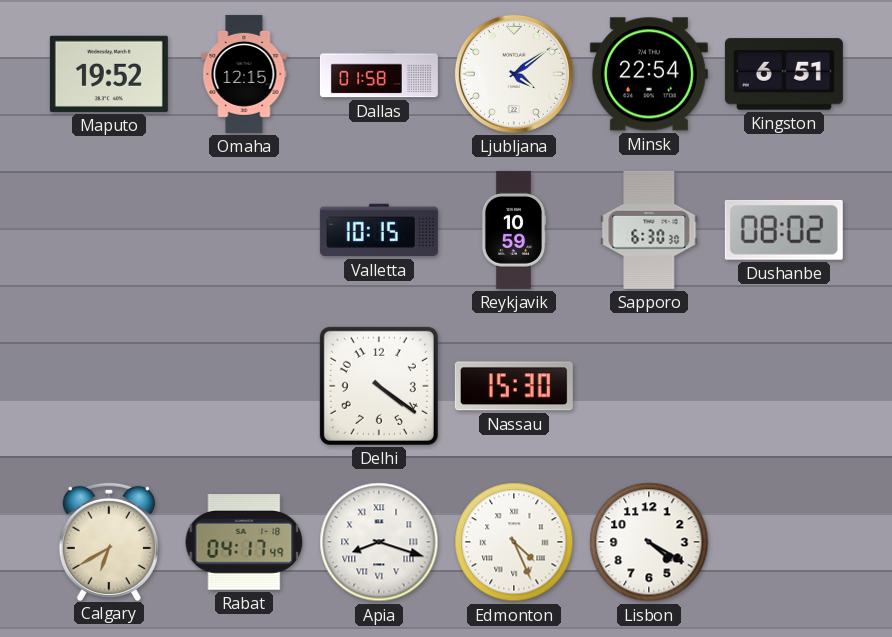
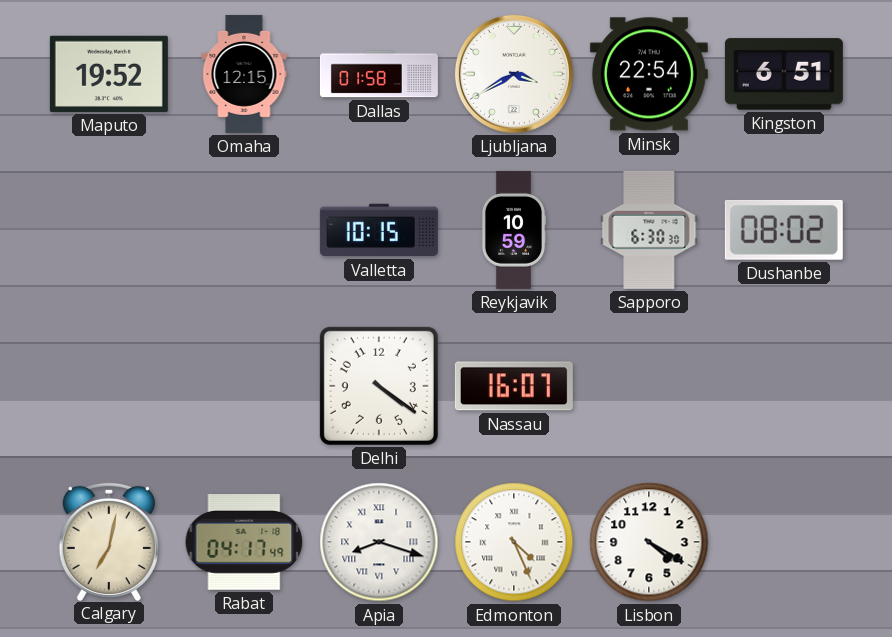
Ljubljana: 4:09 -> 3:40 (514, 74)
Nassau: 15:30 -> 16:07 (514, 386)
Calgary: 6:40 -> 7:02 (109, 541)
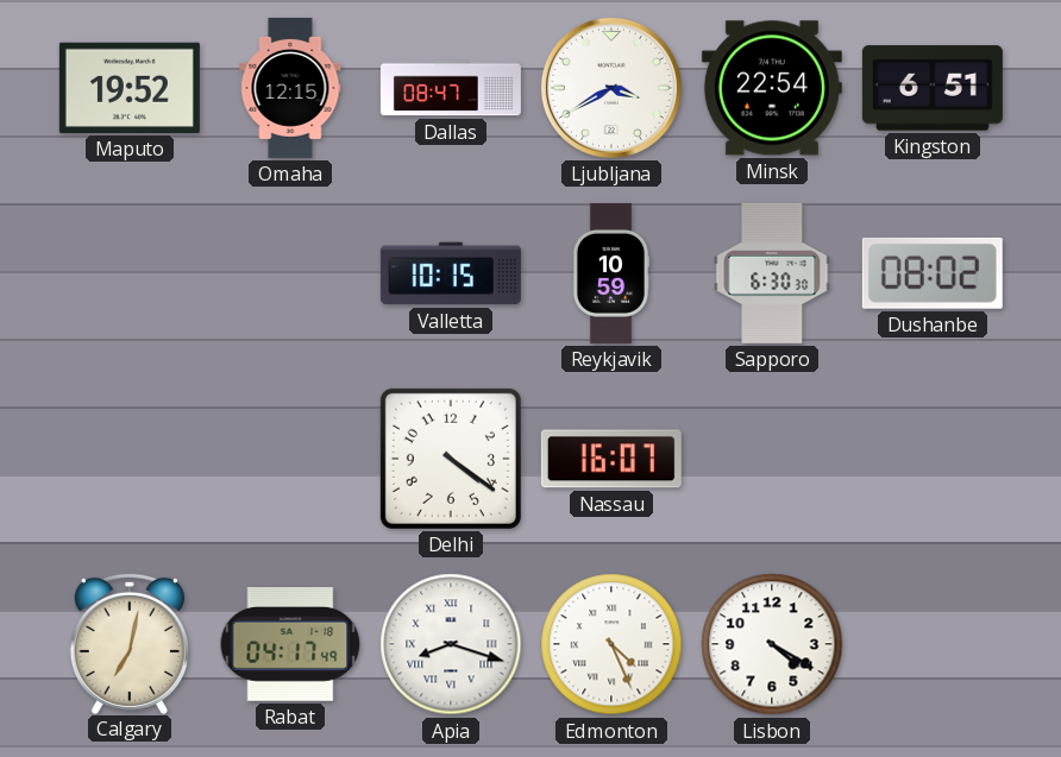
Dallas: 01:58 -> 08:47 (451, 88)
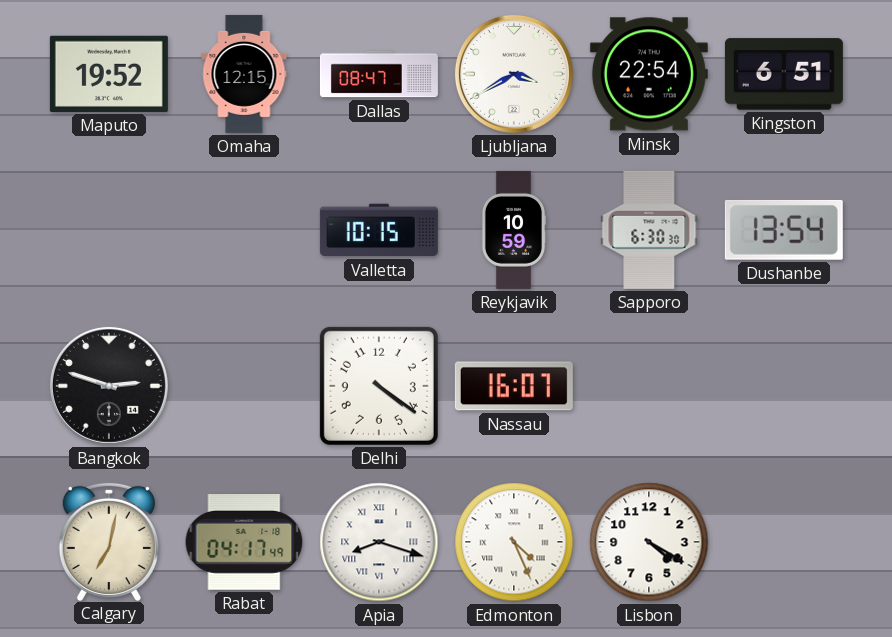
Dushanbe: 08:02 -> 13:54 (784, 230)
Bangkok: none -> 2:48 (109, 386)
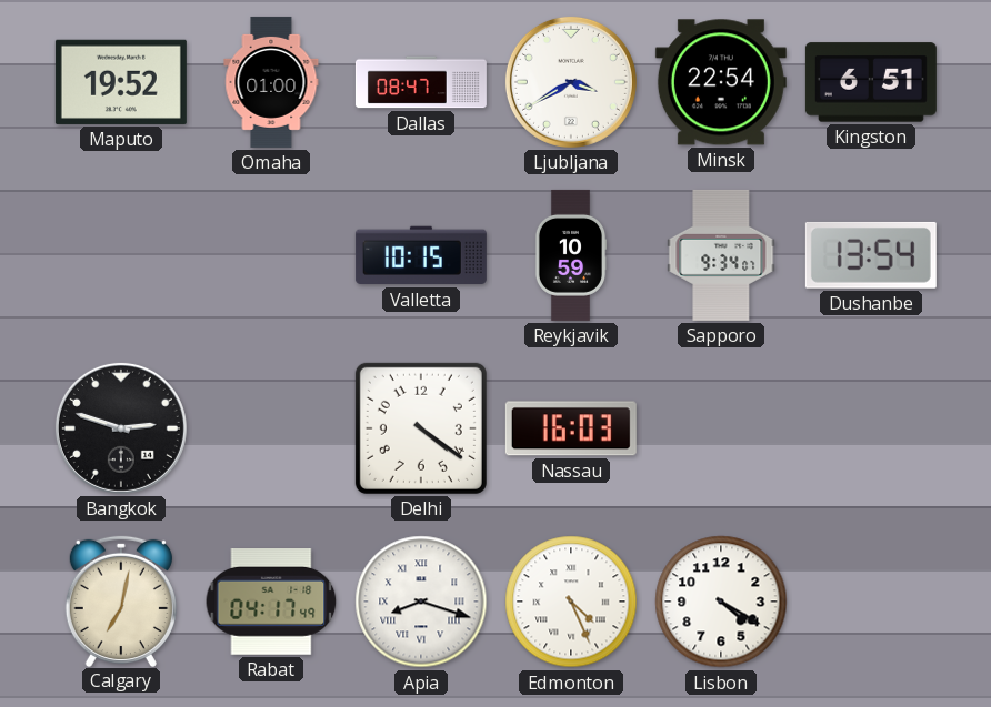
Omaha: 12:15 -> 01:00 (271, 82)
Sapporo: 6:30 -> 9:34 (721, 255)
Nassau: 16:07 -> 16:03 (571, 428)
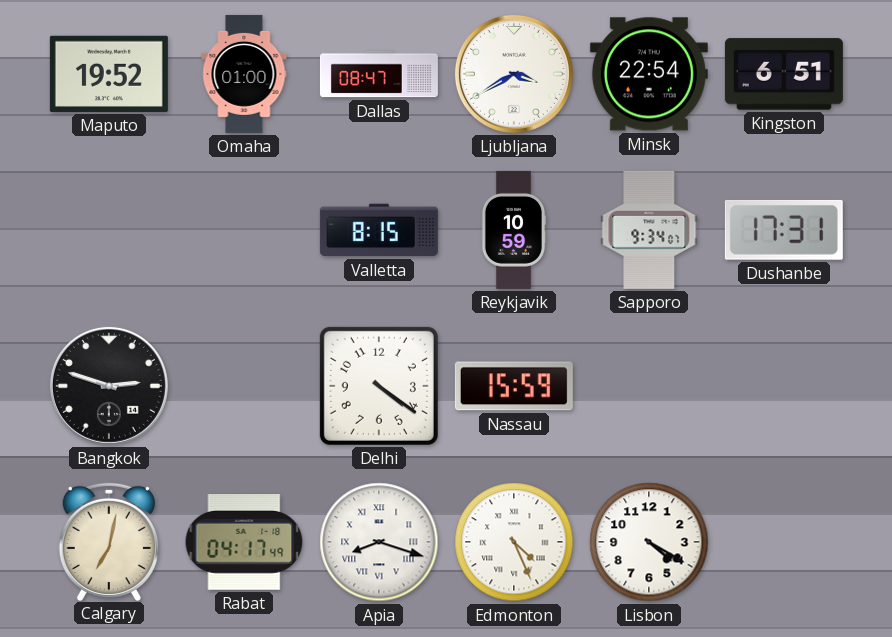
Valletta: 10:15 -> 8:15 (379, 230)
Dushanbe: 13:54 -> 17:31 (784, 230)
Nassau: 16:03 -> 15:59 (514, 386)
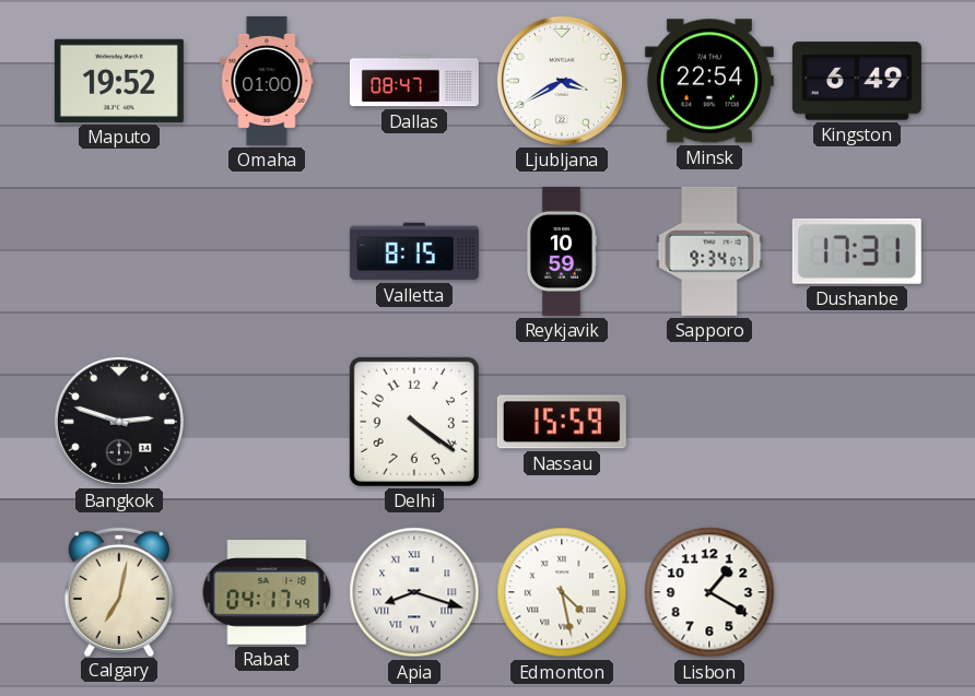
Kingston: 6:51 -> 6:49 (857, 81)
Edmonton: 4:26 -> 4:28 (562, 592)
Lisbon: 4:20 -> 1:20 (709, 592)
